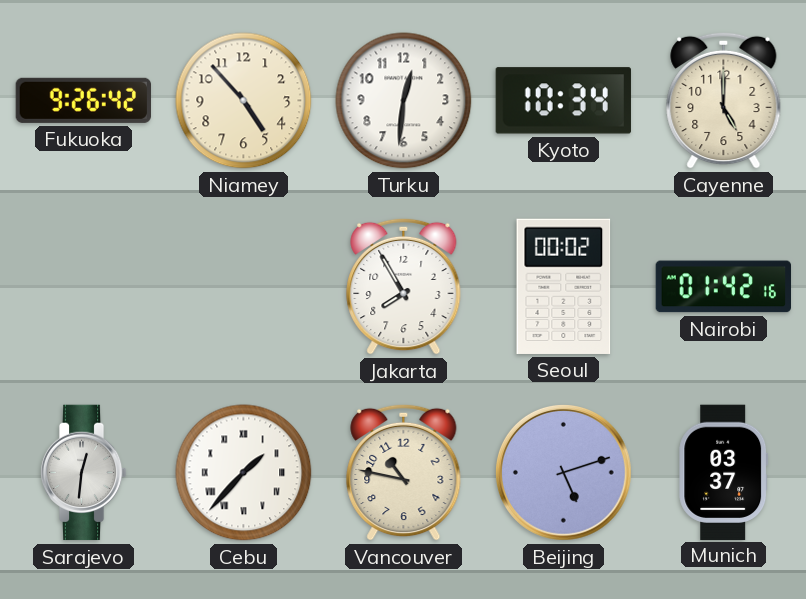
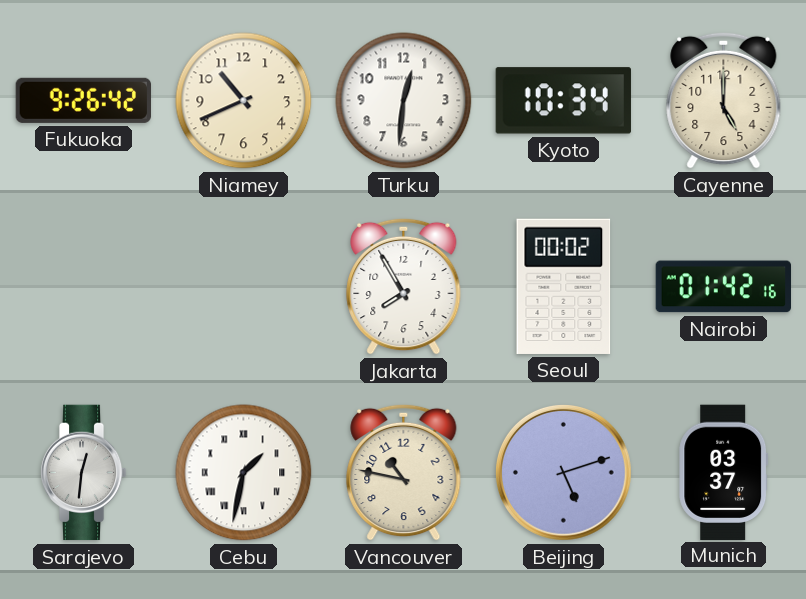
Niamey: 4:53 -> 10:41 (244, 101)
Cebu: 1:37 -> 1:32 (244, 473)
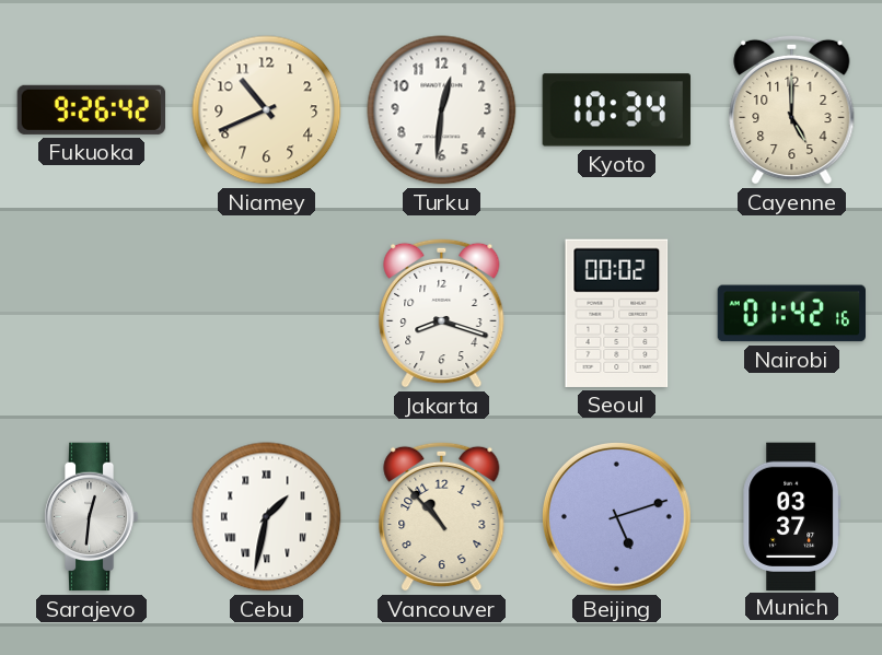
Jakarta: 7:55 -> 8:18 (442, 313)
Vancouver: 10:47 -> 10:53 (442, 516)
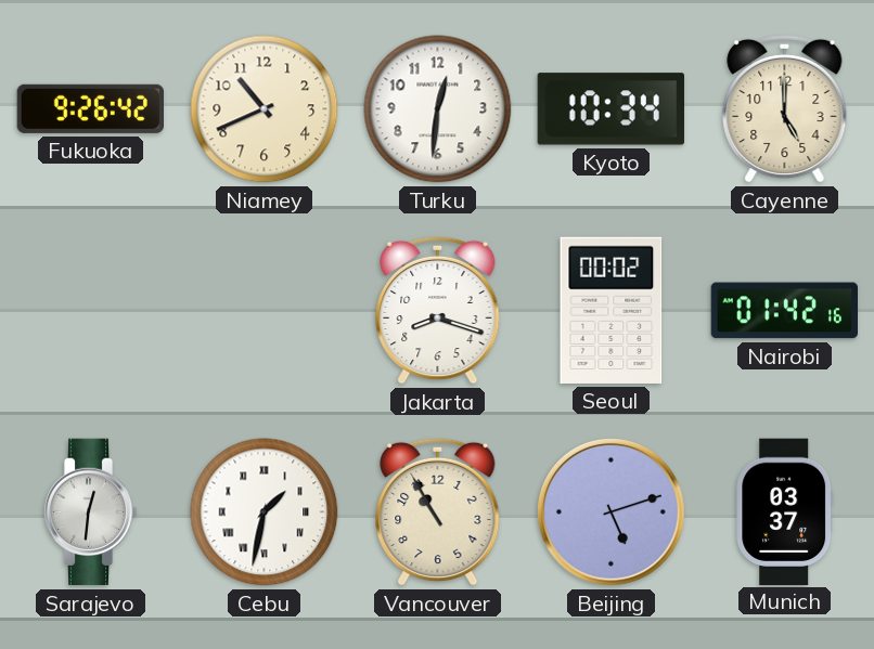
Vancouver: 10:53 -> 10:55 (438, 511)
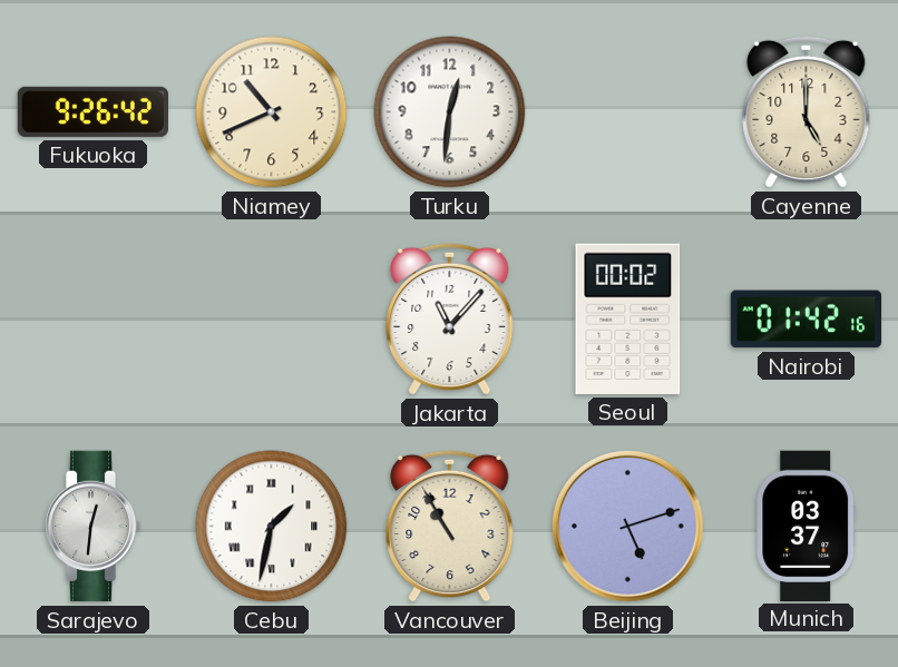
Kyoto: 10:34 -> none (610, 109)
Jakarta: 8:18 -> 11:07 (450, 318)
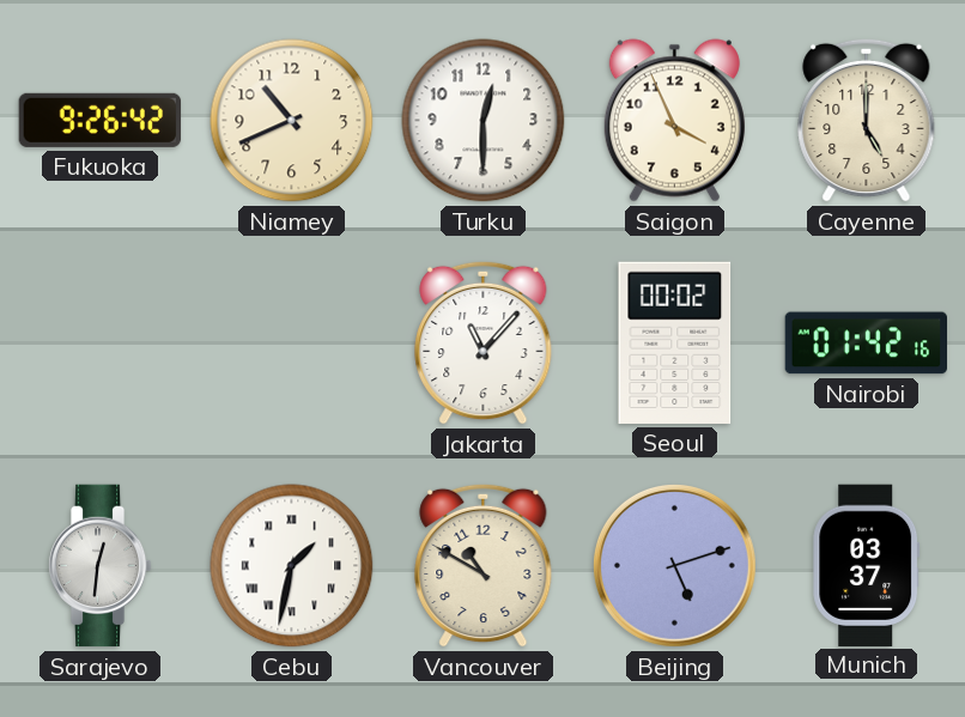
Turku: 12:31 -> 12:30 (484, 121)
Saigon: none -> 3:56 (674, 121)
Vancouver: 10:55 -> 10:50 (484, 565)
